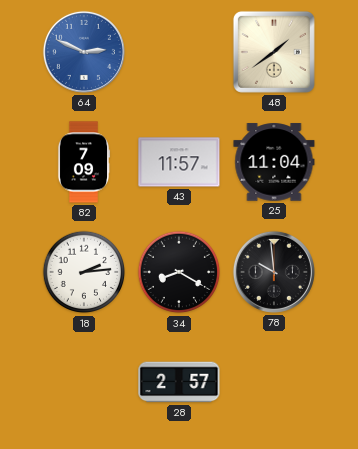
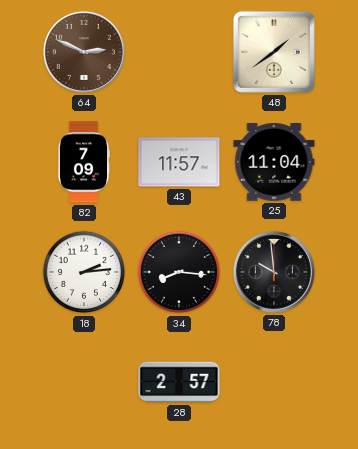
64 dial: blue -> brown (84, 52)
34: 8:20 -> 8:16 (179, 272)
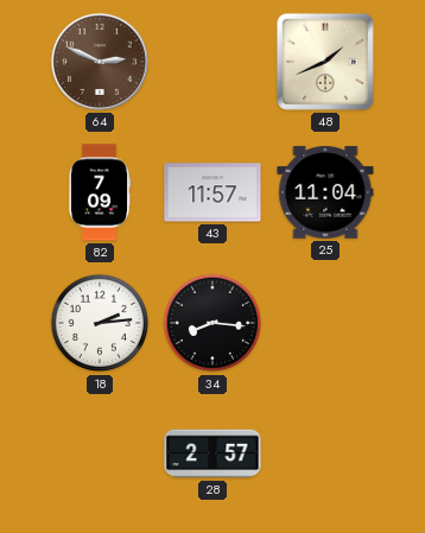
48: 1:39 -> 1:41 (325, 62)
78: 9:59 -> none (274, 272)
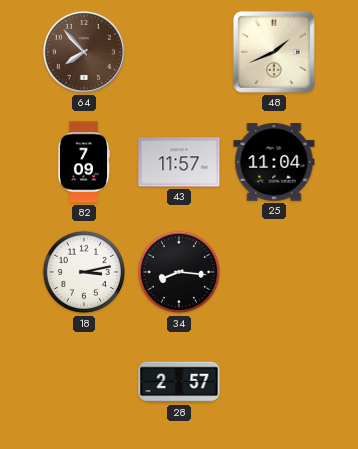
64: 2:49 -> 7:53 (84, 52)
18: 2:14 -> 3:13 (84, 272)
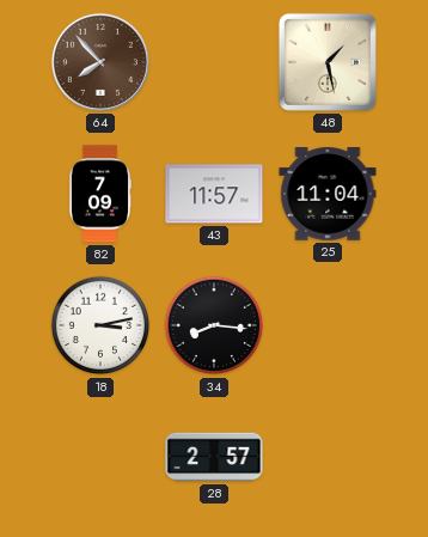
48: 1:41 -> 1:28 (328, 62)
